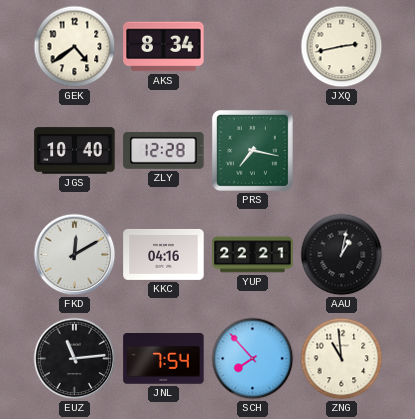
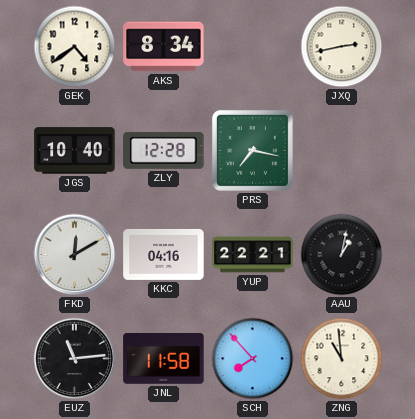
JNL: 7:54 -> 11:58 (164, 359)
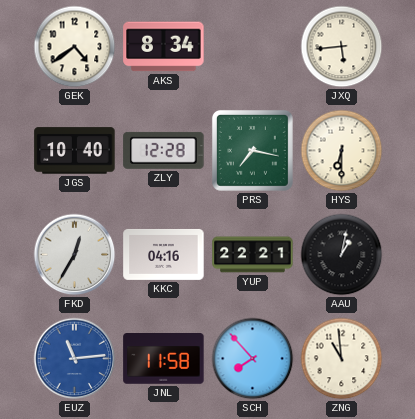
JXQ: 2:43 -> 5:44 (342, 47)
HYS: none -> 6:30 (342, 151)
FKD: 12:10 -> 12:35 (75, 255)
EUZ dial: black -> blue (75, 359)
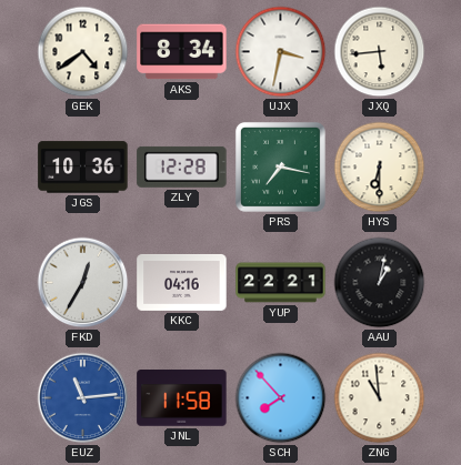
UJX: none -> 3:32 (281, 52)
JGS: 10:40 -> 10:36 (83, 168)
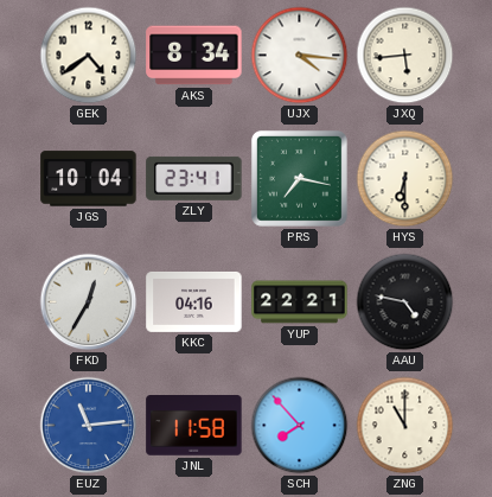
UJX: 3:32 -> 4:16 (300, 56)
JGS: 10:36 -> 10:04 (89, 179)
ZLY: 12:28 -> 23:41 (194, 178)
AAU: 1:02 -> 4:47 (405, 302)
ZNG: 10:59 -> 11:00 (405, 426)
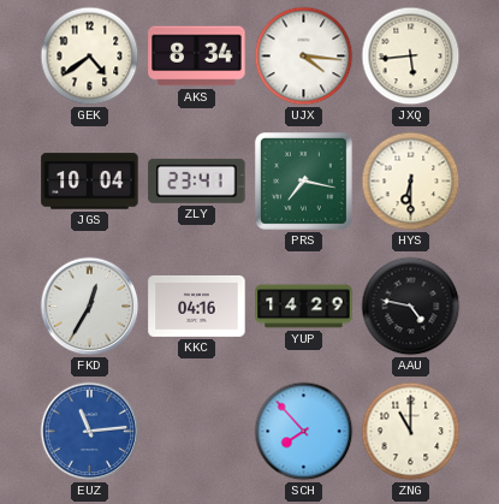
YUP: 22:21 -> 14:29 (304, 307)
JNL: 11:58 -> none (194, 426)
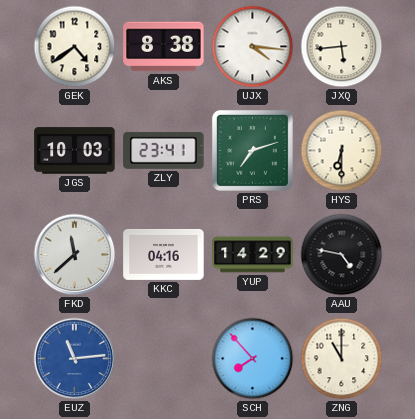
AKS: 8:34 -> 8:38 (164, 47)
JGS: 10:04 -> 10:03 (75, 151)
PRS: 7:17 -> 7:12 (252, 150)
FKD: 12:35 -> 11:38 (75, 255)
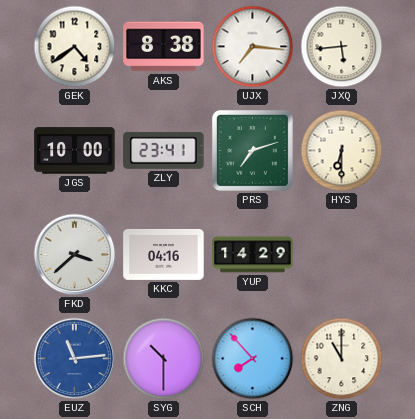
UJX: 4:16 -> 7:16 (253, 47)
JGS: 10:03 -> 10:00 (75, 151)
FKD: 11:38 -> 3:38 (75, 255)
AAU: 4:47 -> none (342, 255)
SYG: none -> 10:30 (164, 359)
